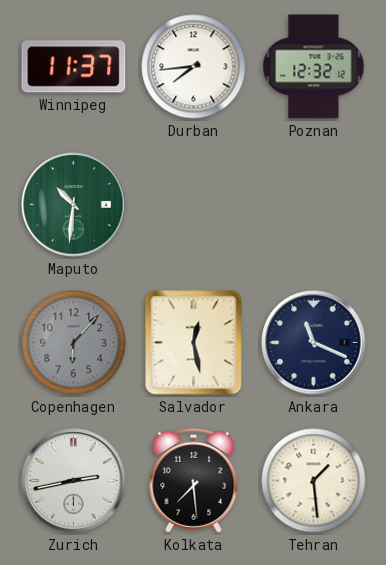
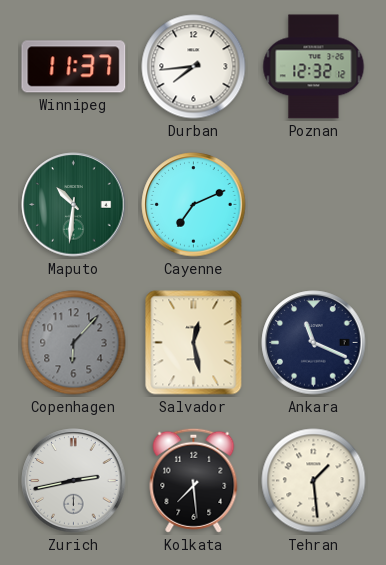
Cayenne: none -> 7:11 (194, 205)
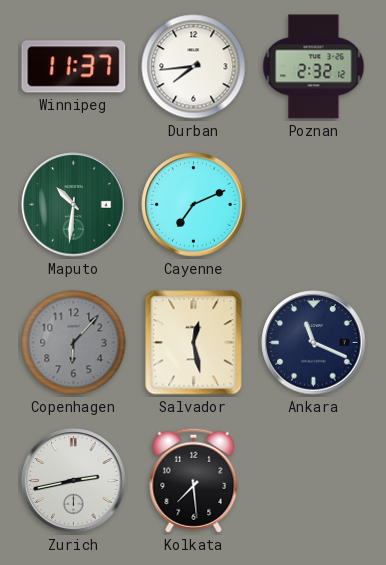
Poznan: 12:32 -> 2:32 (314, 67)
Tehran: 1:29 -> none (314, 481)
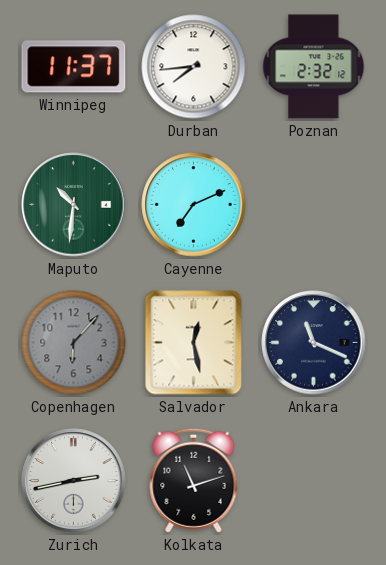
Kolkata: 7:29 -> 11:12 (194, 480)
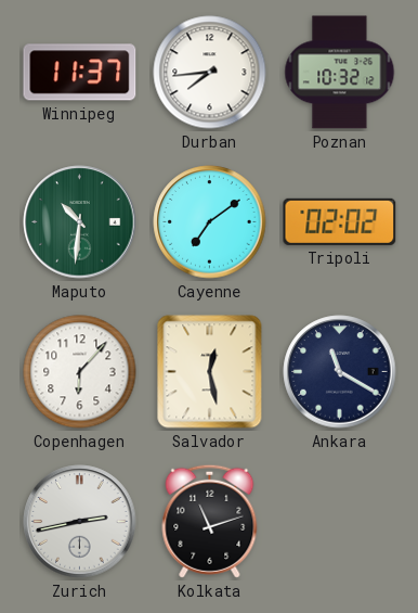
Poznan: 2:32 -> 10:32 (340, 73)
Cayenne: 7:11 -> 7:09 (210, 222)
Tripoli: none -> 02:02 (340, 221)
Copenhagen dial: grey -> white (80, 372)
Ankara: 11:19 -> 11:20 (340, 372)
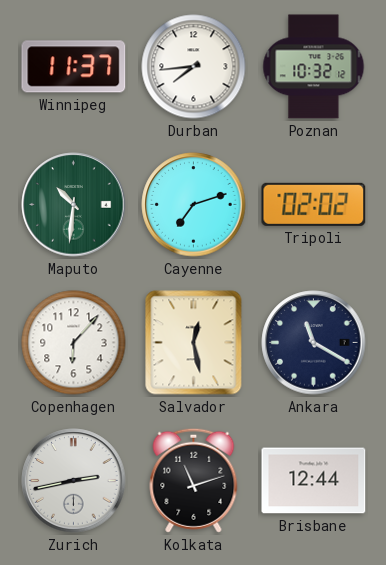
Cayenne: 7:09 -> 7:12 (194, 205)
Brisbane: none -> 12:44 (314, 481)
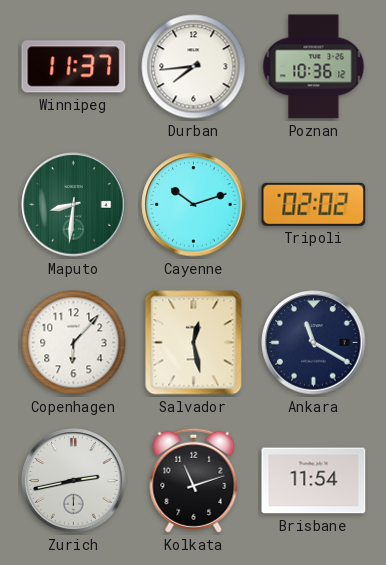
Poznan: 10:32 -> 10:36 (314, 67)
Maputo: 10:31 -> 8:31 (74, 205)
Cayenne: 7:12 -> 10:12 (194, 205)
Brisbane: 12:44 -> 11:54 (314, 481)
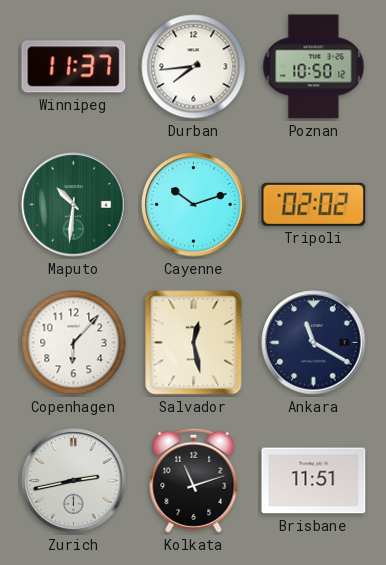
Poznan: 10:36 -> 10:50 (314, 67)
Maputo: 8:31 -> 10:31 (74, 205)
Brisbane: 11:54 -> 11:51 (314, 481)
